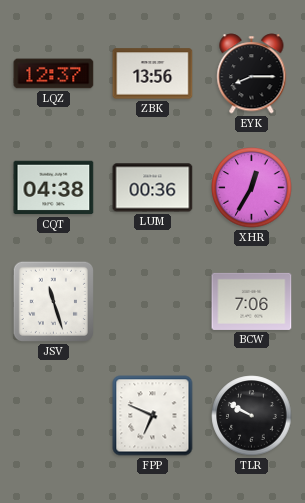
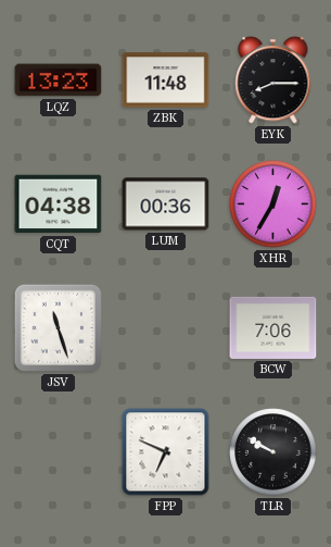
LQZ: 12:37 -> 13:23 (59, 80)
ZBK: 13:56 -> 11:48 (166, 80)
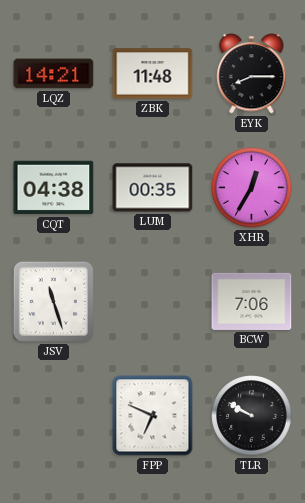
LQZ: 13:23 -> 14:21 (54, 74)
LUM: 00:36 -> 00:35 (153, 188)
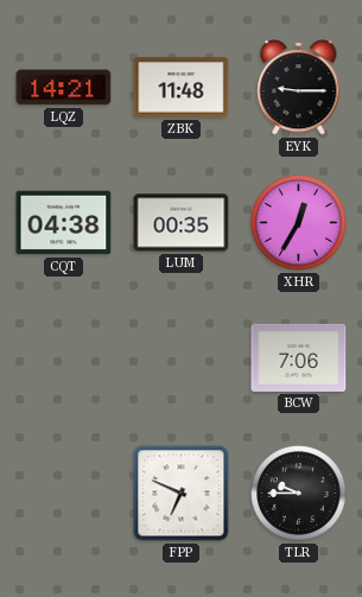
EYK: 8:15 -> 9:15 (299, 88)
JSV: 11:27 -> none (53, 301)
TLR: 9:50 -> 9:45 (299, 494)
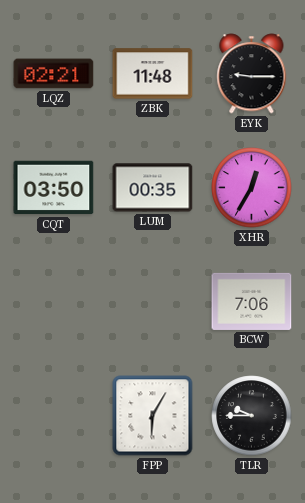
LQZ: 14:21 -> 02:21 (54, 74)
CQT: 04:38 -> 03:50 (54, 188)
FPP: 6:49 -> 6:05 (153, 416)
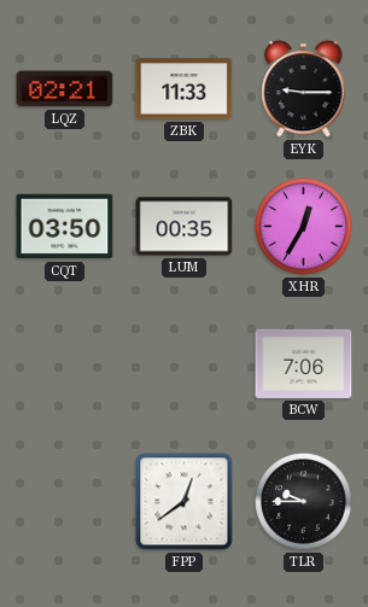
ZBK: 11:48 -> 11:33 (185, 89)
FPP: 6:05 -> 12:39 (185, 502)
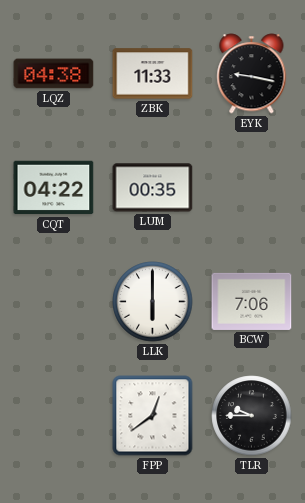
LQZ: 02:21 -> 04:38 (54, 74)
EYK: 9:15 -> 9:17 (252, 74)
CQT: 03:50 -> 04:22 (54, 188)
XHR: 12:35 -> none (304, 227)
LLK: none -> 6:00 (153, 302)
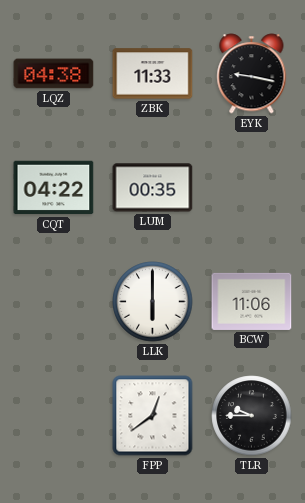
BCW: 7:06 -> 11:06 (252, 301)
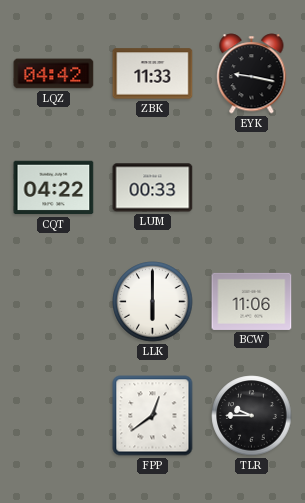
LQZ: 04:38 -> 04:42 (54, 74)
LUM: 00:35 -> 00:33 (153, 188)
